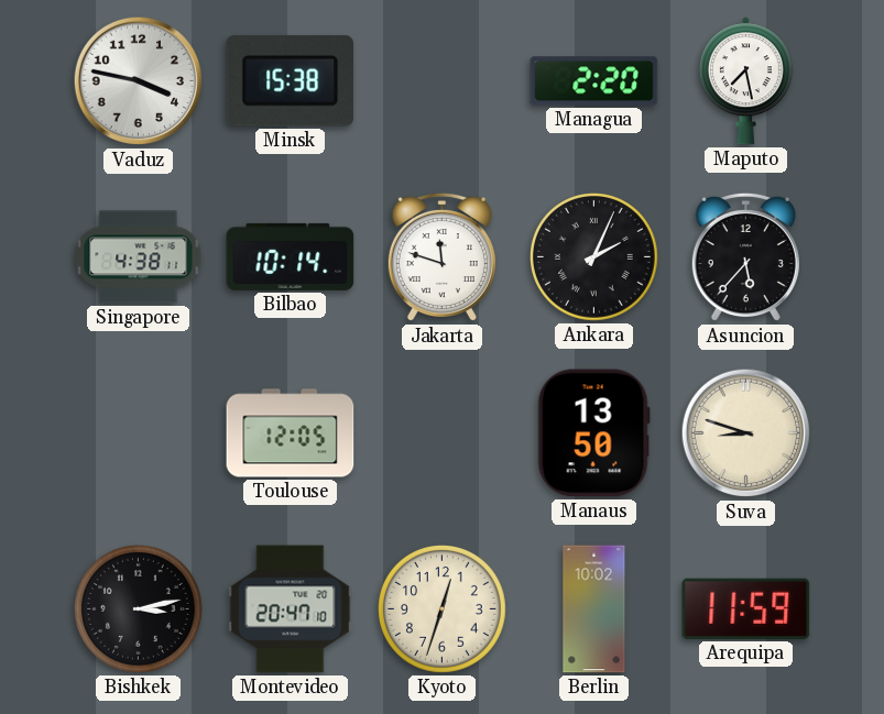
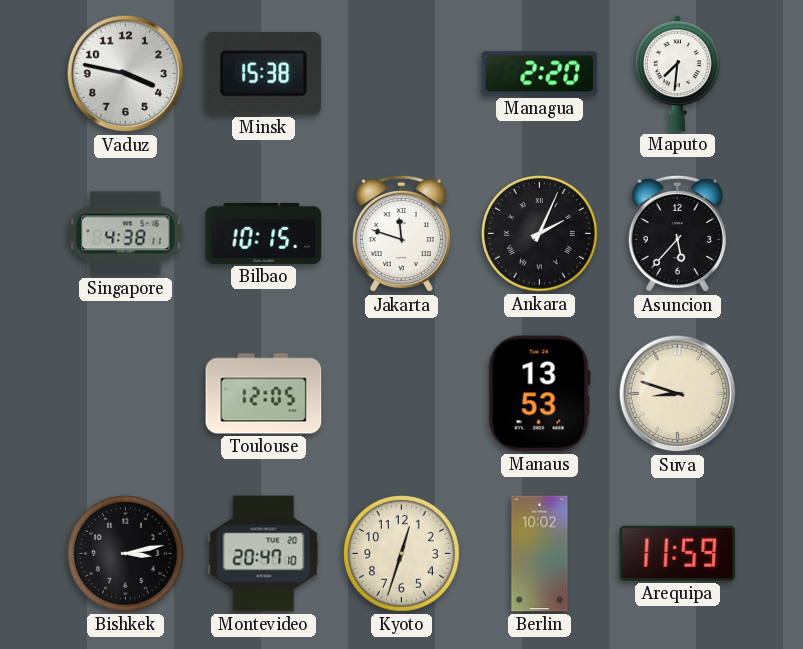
Maputo: 7:28 -> 7:31 (677, 74)
Bilbao: 10:14 -> 10:15 (264, 233)
Manaus: 13:50 -> 13:53 (539, 394)
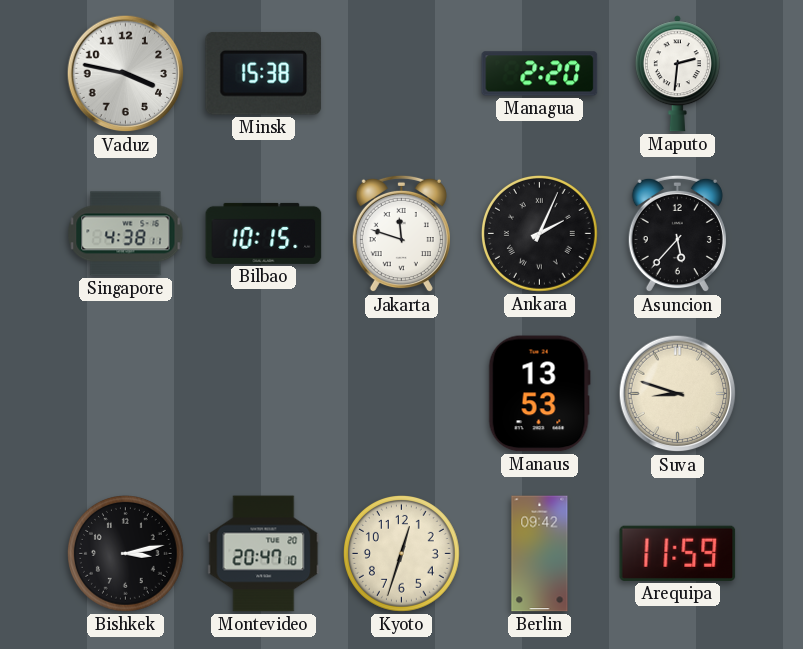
Maputo: 7:31 -> 2:31 (677, 74)
Toulouse: 12:05 -> none (264, 394)
Berlin: 10:02 -> 09:42 (540, 554)
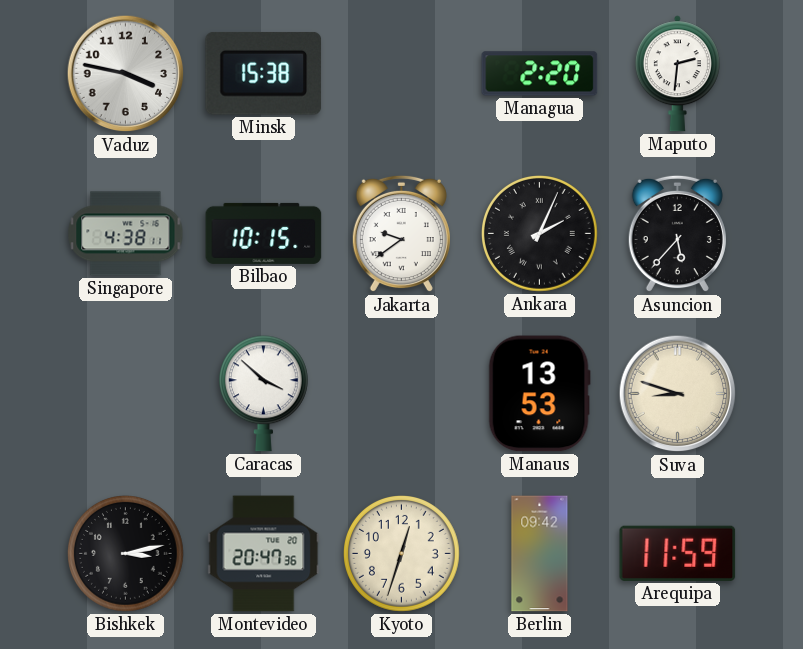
Jakarta: 11:48 -> 9:39 (401, 234)
Caracas: none -> 3:52 (263, 394)
Montevideo: 20:47:10 -> 20:47:36 (264, 554)
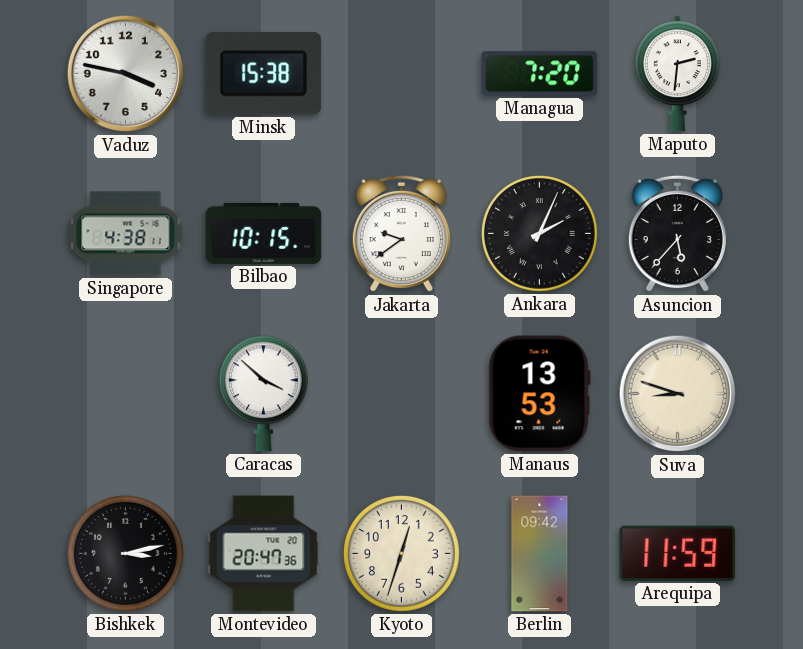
Managua: 2:20 -> 7:20 (540, 74)
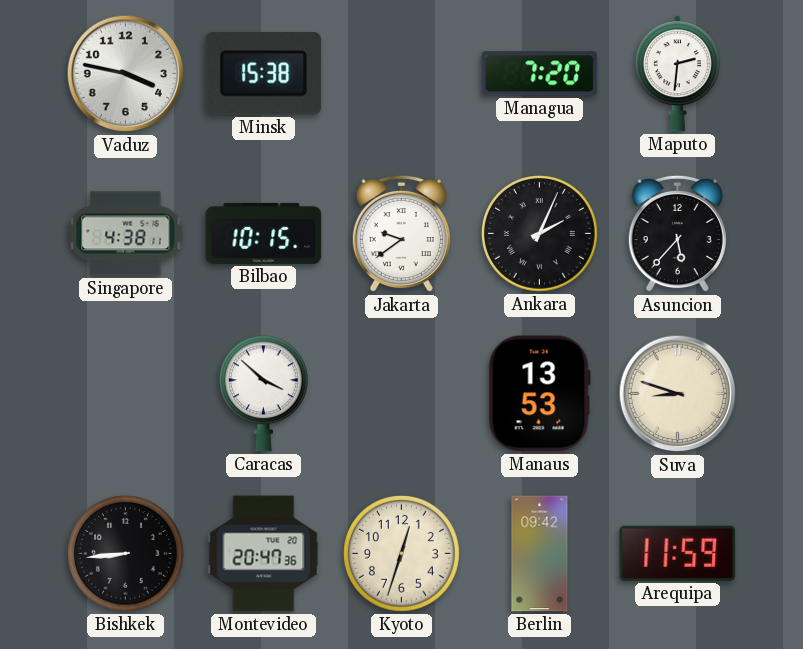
Bishkek: 3:13 -> 8:44 (126, 554)
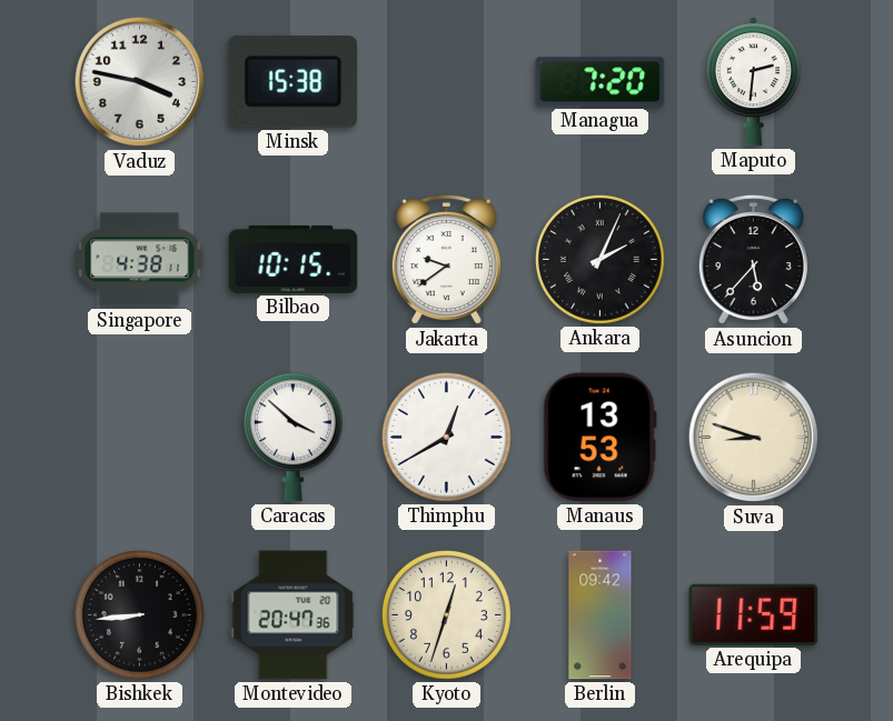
Thimphu: none -> 12:40 (447, 438)
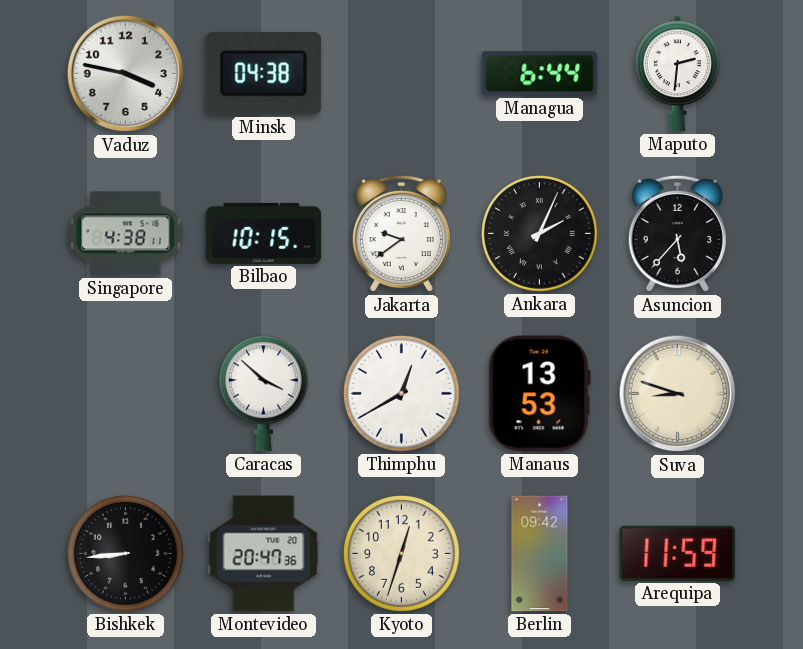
Minsk: 15:38 -> 04:38 (264, 73)
Managua: 7:20 -> 6:44 (540, 74)
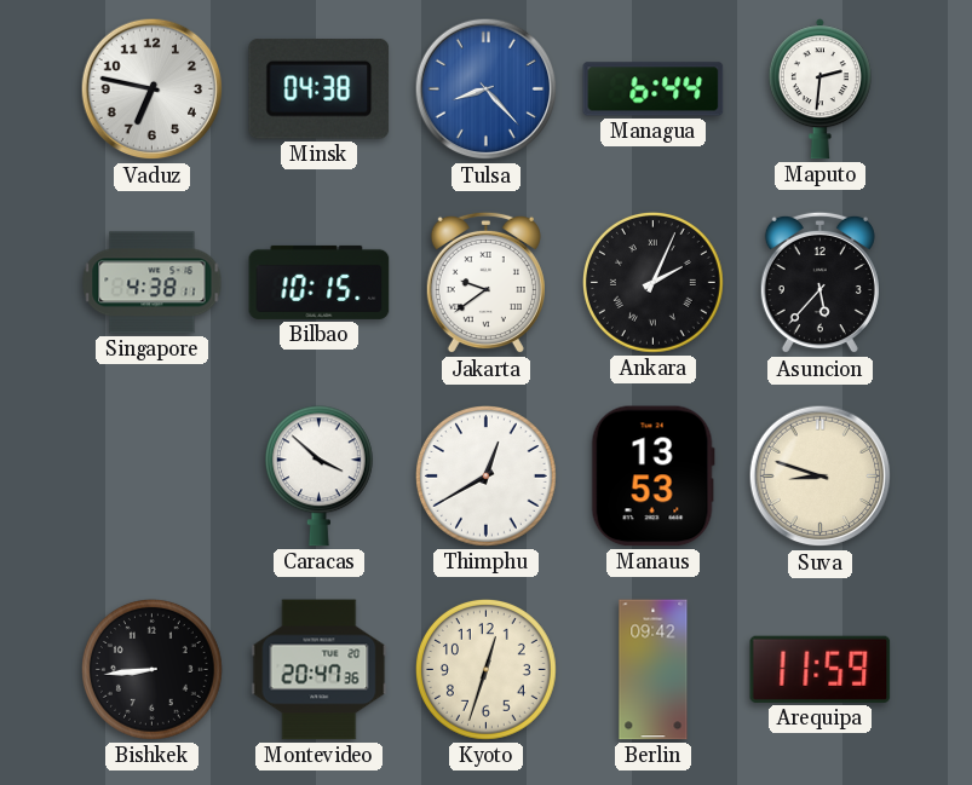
Vaduz: 3:47 -> 6:47 (153, 90)
Tulsa: none -> 8:23 (487, 90)
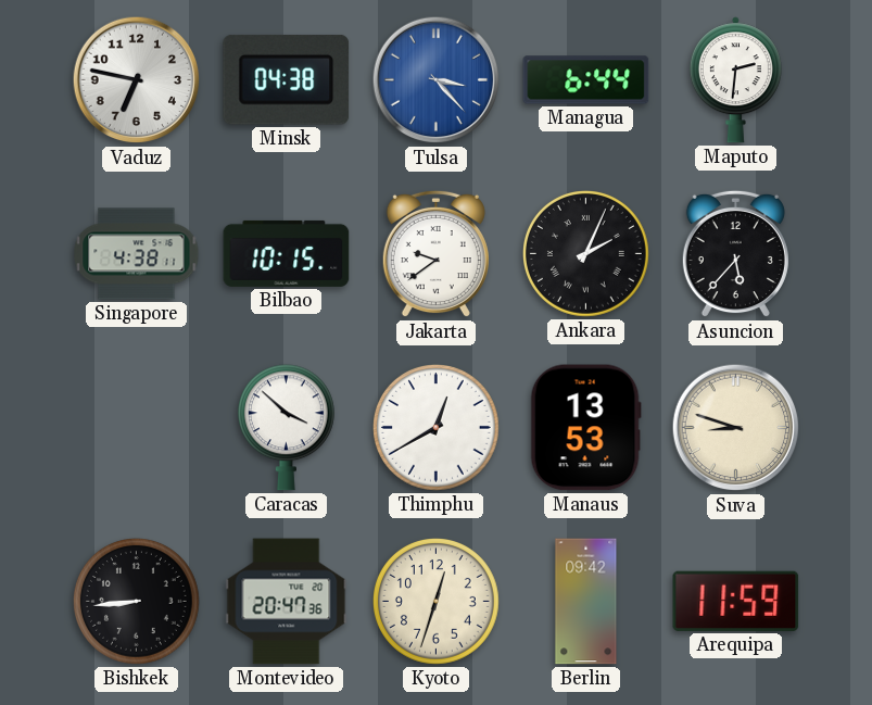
Tulsa: 8:23 -> 3:23 (437, 80)
